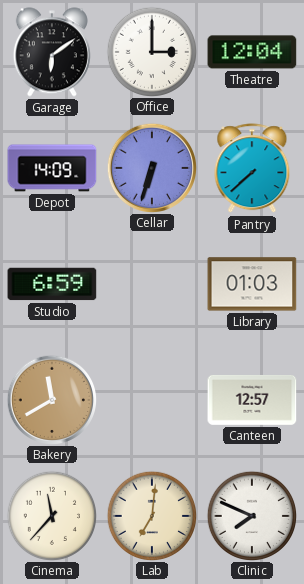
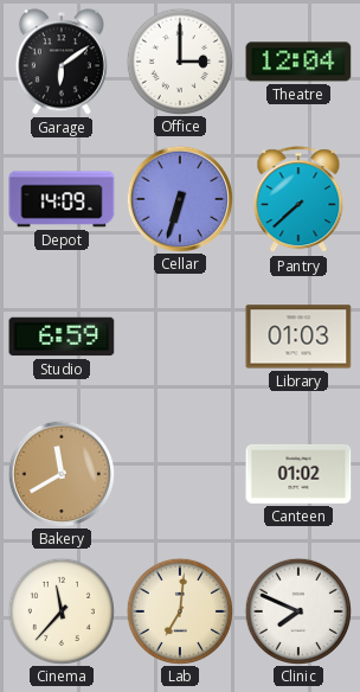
Canteen: 12:57 -> 01:02 (298, 474)
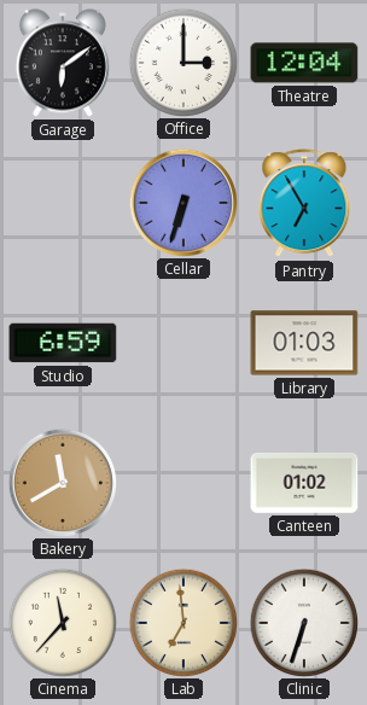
Depot: 14:09 -> none (62, 199)
Pantry: 7:38 -> 6:55 (304, 204)
Lab: 7:01 -> 6:59 (182, 622)
Clinic: 7:49 -> 6:33 (303, 622)
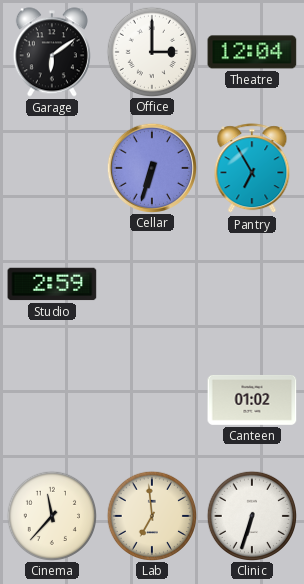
Studio: 6:59 -> 2:59 (52, 284)
Library: 01:03 -> none (304, 343)
Bakery: 11:40 -> none (62, 482)
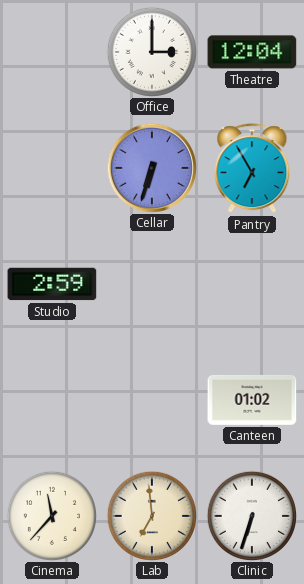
Garage: 6:09 -> none (52, 52)
